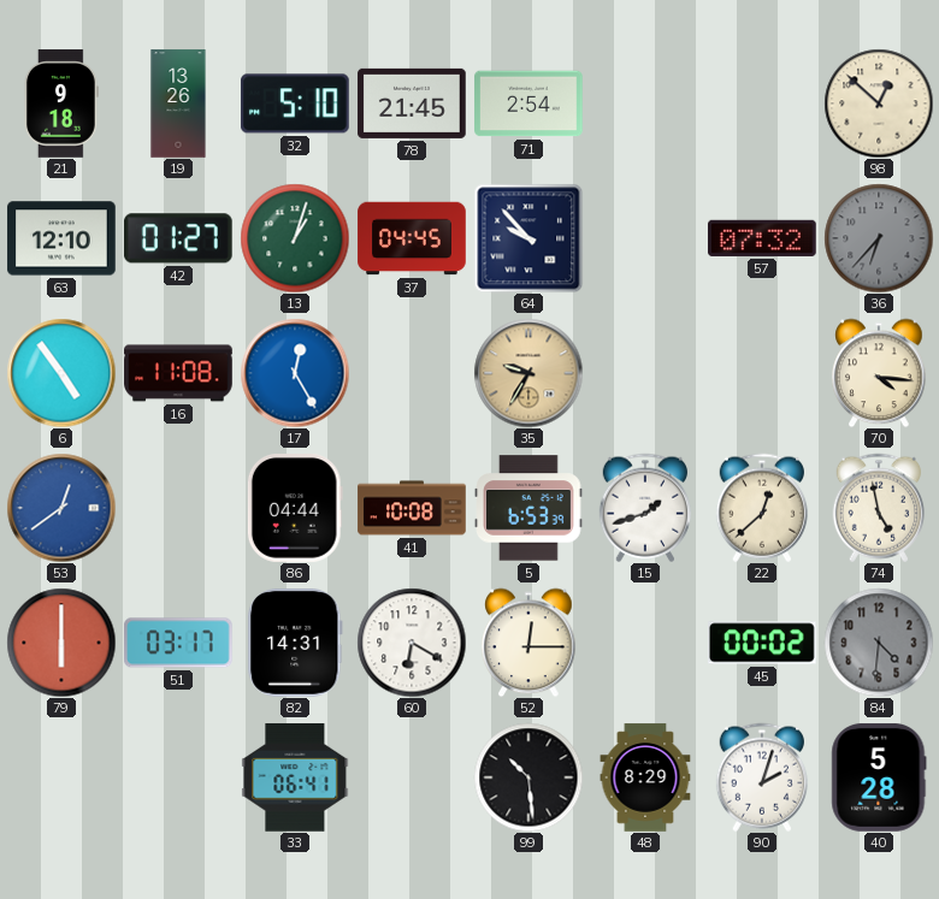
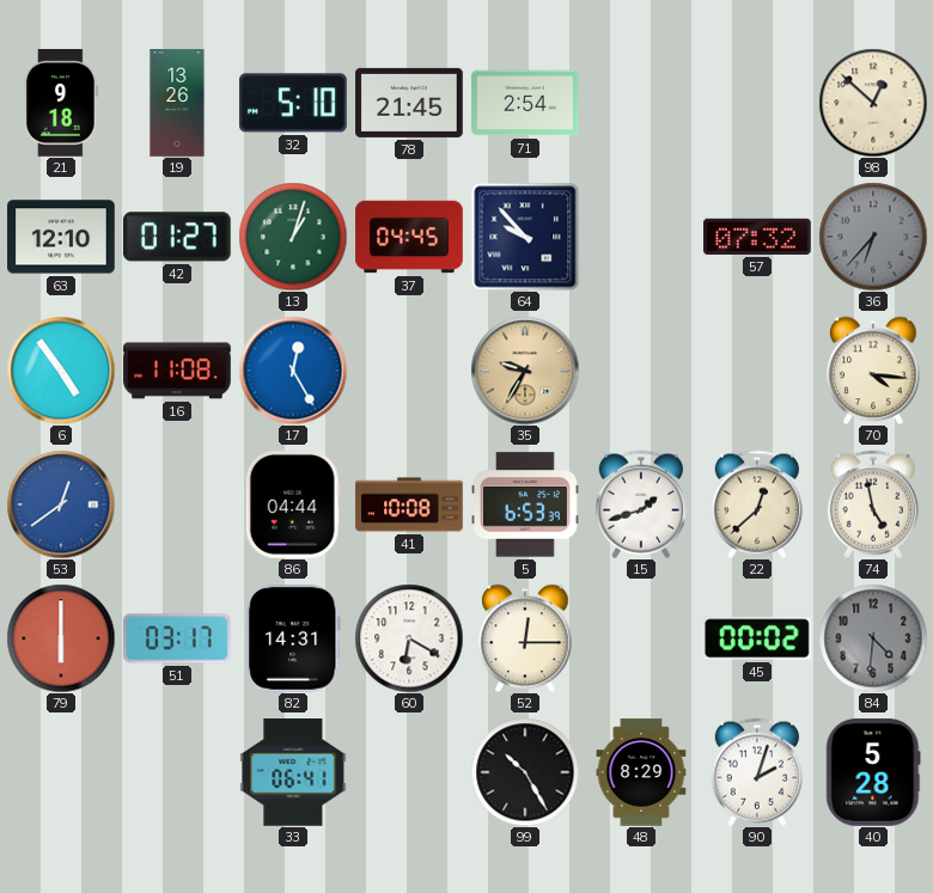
99: 10:29 -> 10:25 (525, 772)
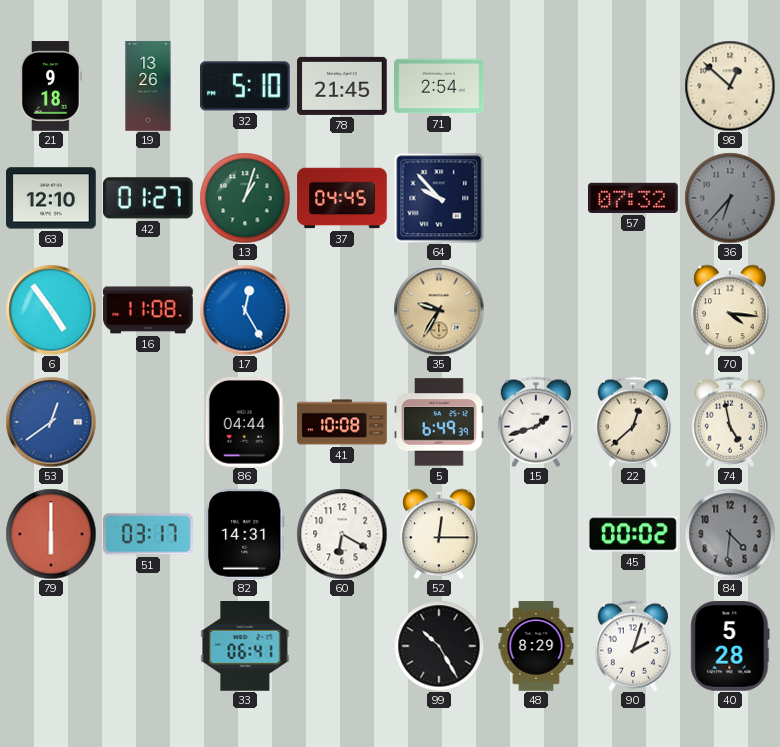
5: 6:53 -> 6:49 (439, 422)
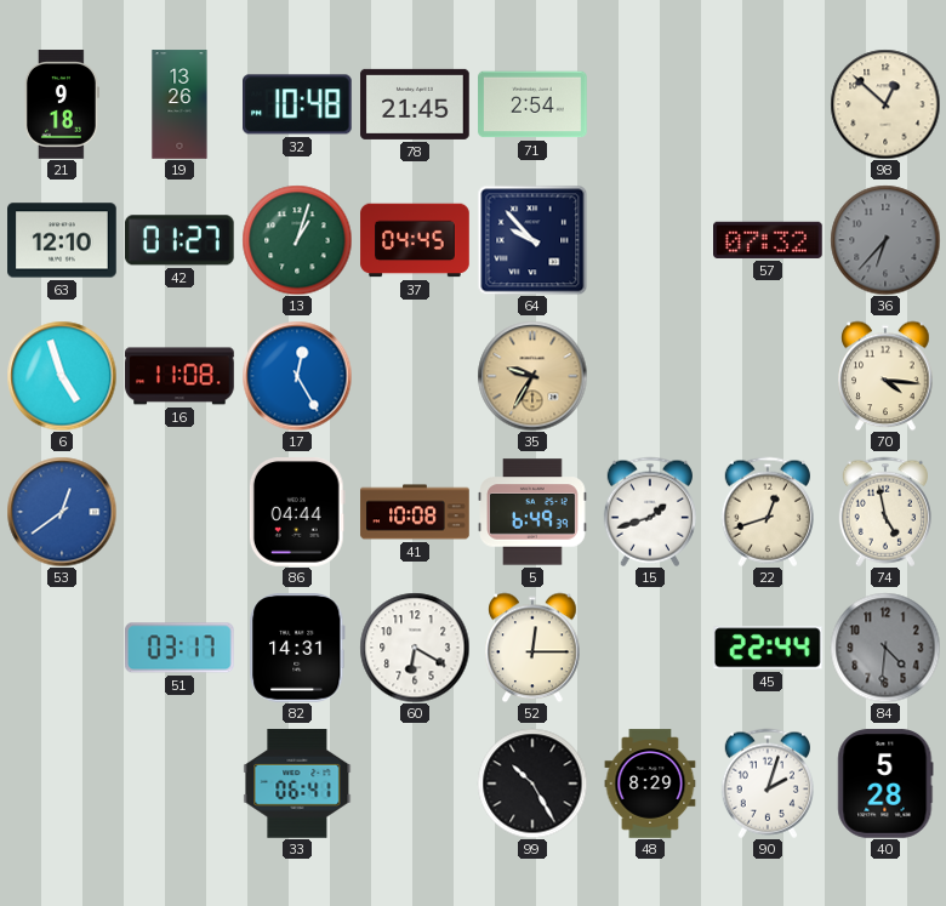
32: 5:10 -> 10:48 (298, 104)
6: 4:54 -> 4:57 (62, 376)
22: 12:38 -> 12:42 (767, 512)
79: 6:00 -> none (51, 534)
45: 00:02 -> 22:44 (768, 648)
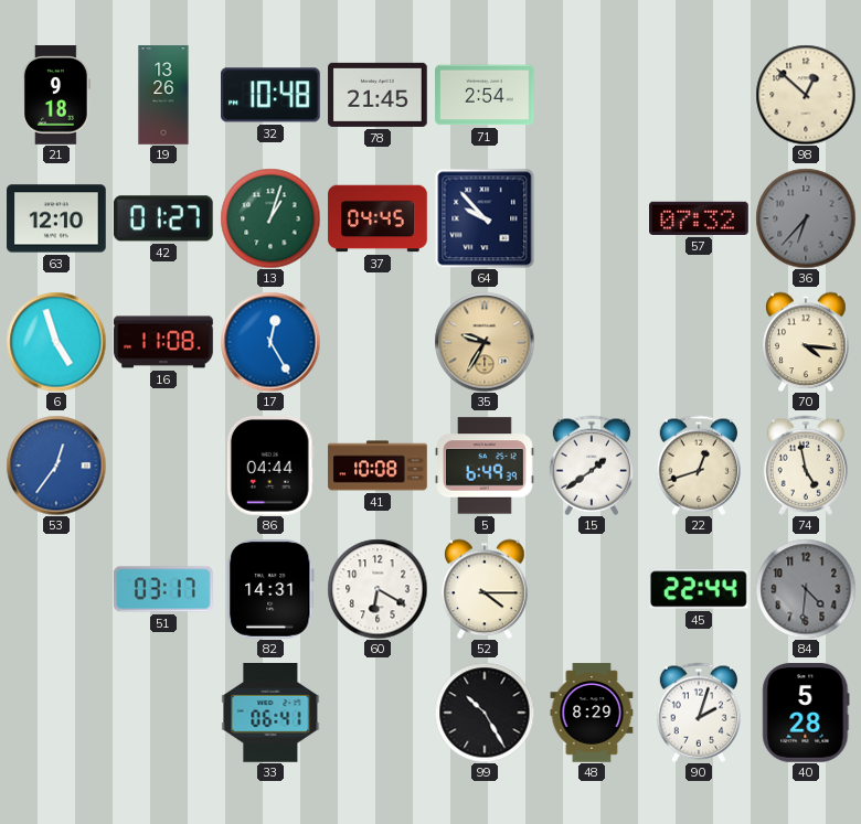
53: 12:39 -> 12:36 (56, 465)
15: 1:42 -> 1:39 (591, 465)
52: 12:15 -> 4:15 (485, 589)
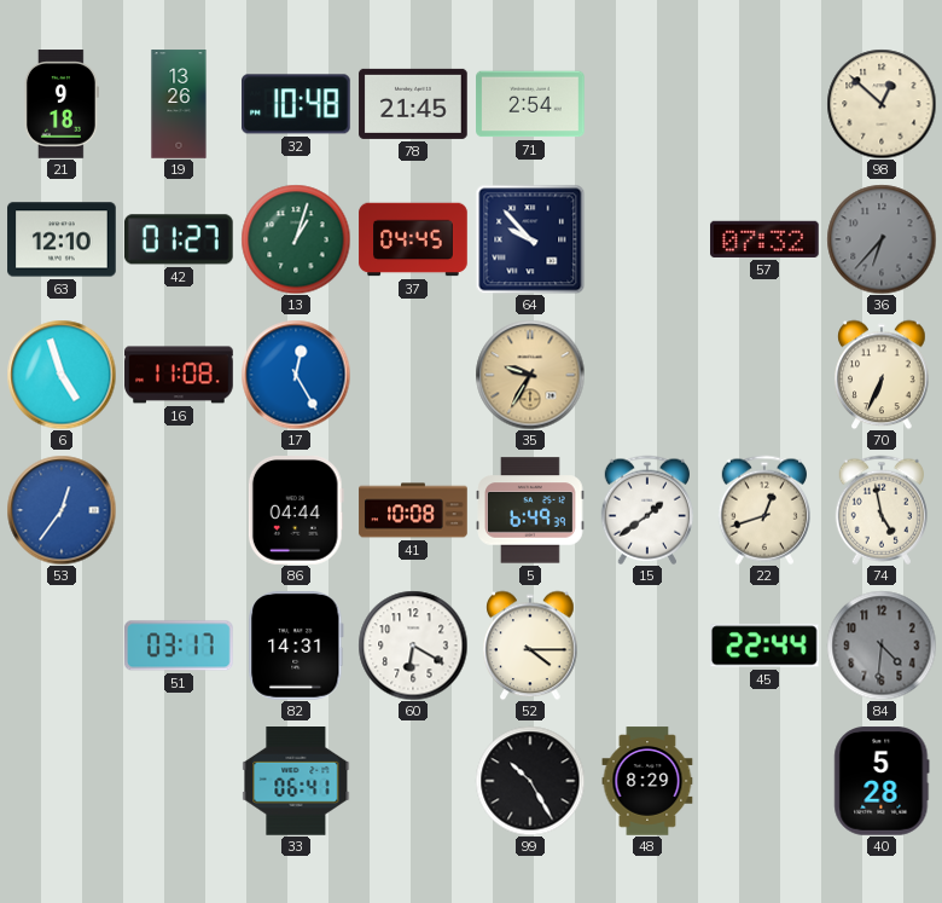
70: 4:16 -> 6:34 (882, 375)
90: 2:03 -> none (698, 713)
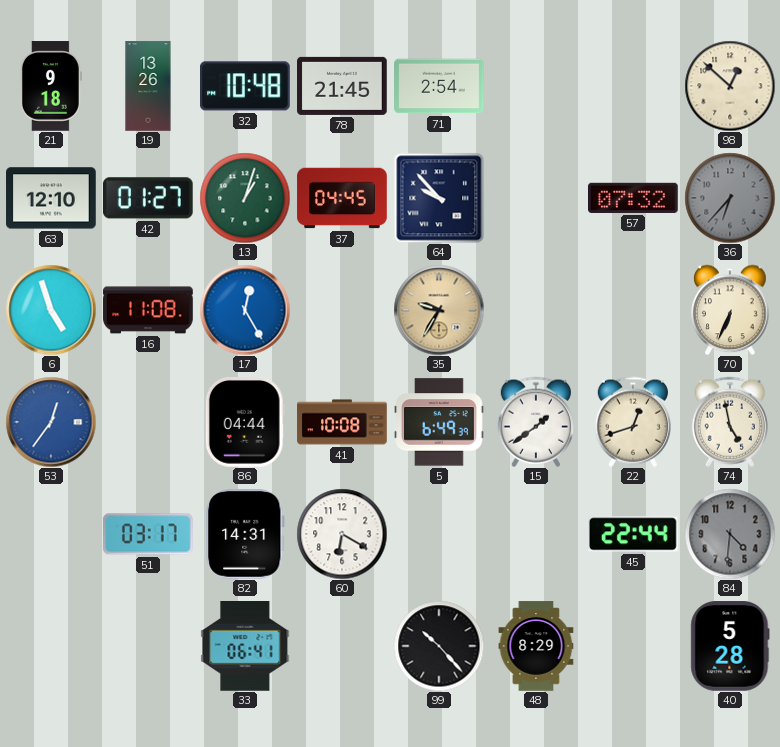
52: 4:15 -> none (530, 646)
99: 10:25 -> 10:23 (439, 646)
